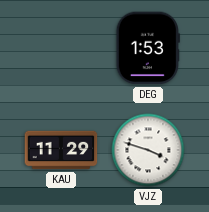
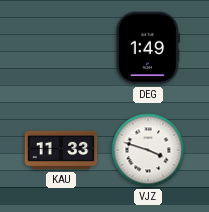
DEG: 1:53 -> 1:49 (148, 48)
KAU: 11:29 -> 11:33 (61, 150)
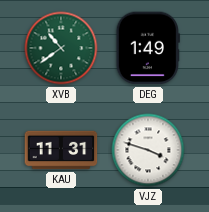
XVB: none -> 10:39 (61, 48)
KAU: 11:33 -> 11:31 (61, 150)
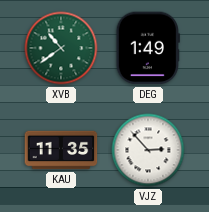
KAU: 11:31 -> 11:35 (61, 150)
VJZ: 3:48 -> 2:53 (148, 150)
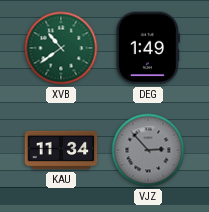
KAU: 11:35 -> 11:34 (61, 150)
VJZ dial: white -> grey (148, 150)
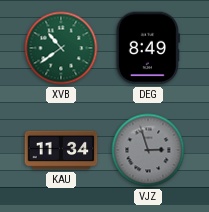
DEG: 1:49 -> 8:49 (148, 48)
VJZ: 2:53 -> 2:57 (148, 150)
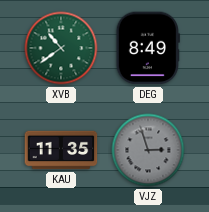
KAU: 11:34 -> 11:35 (61, 150)
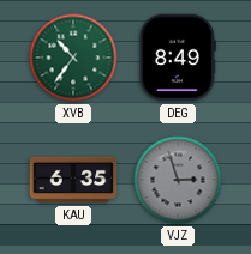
XVB: 10:39 -> 10:36 (73, 58)
KAU: 11:35 -> 6:35 (73, 180)
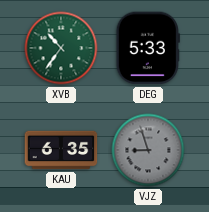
DEG: 8:49 -> 5:33 (148, 48)
VJZ: 2:57 -> 8:57 (148, 150)
